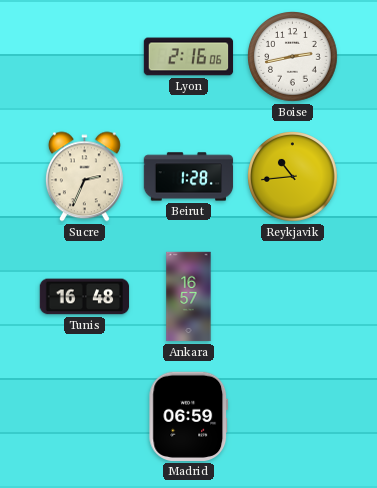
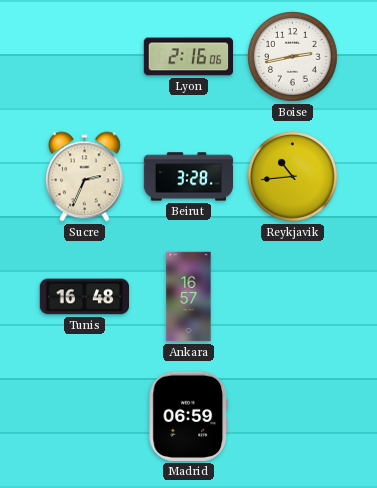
Beirut: 1:28 -> 3:28 (189, 177)
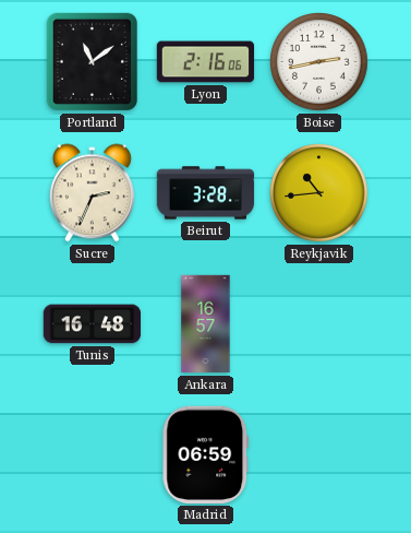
Portland: none -> 11:09 (92, 62)
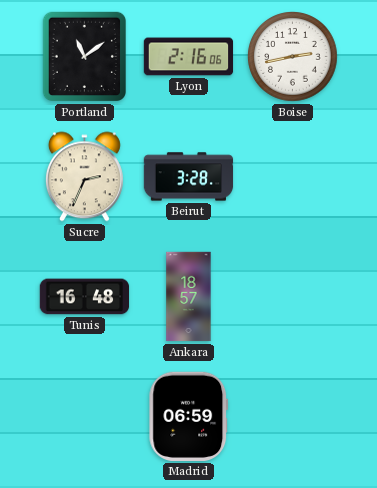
Reykjavik: 10:44 -> none (319, 193)
Ankara: 16:57 -> 18:57 (189, 297)
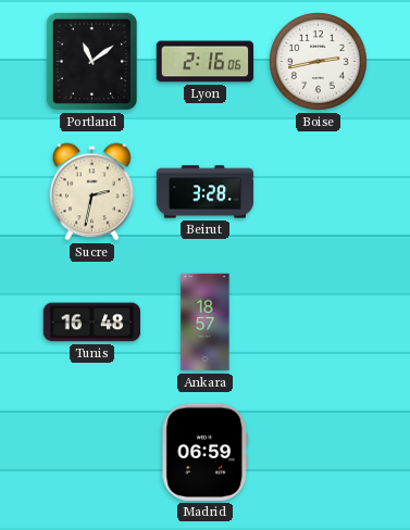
Sucre: 2:34 -> 2:32 (91, 192)
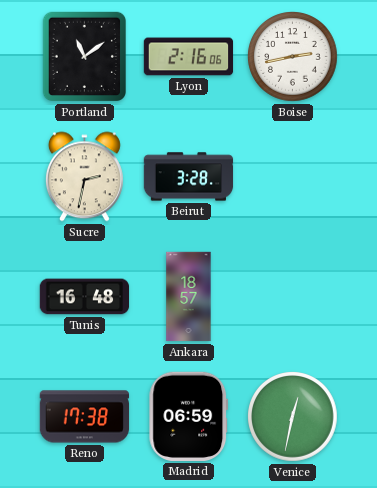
Reno: none -> 17:38 (85, 417)
Venice: none -> 12:32 (293, 417)
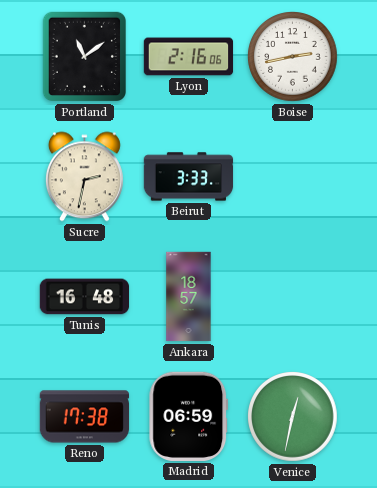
Beirut: 3:28 -> 3:33 (189, 177)
